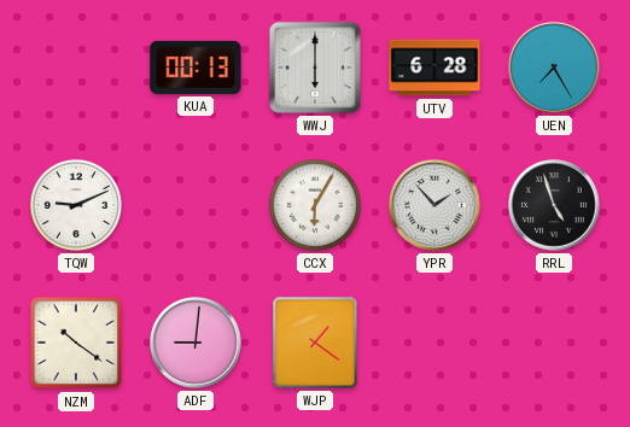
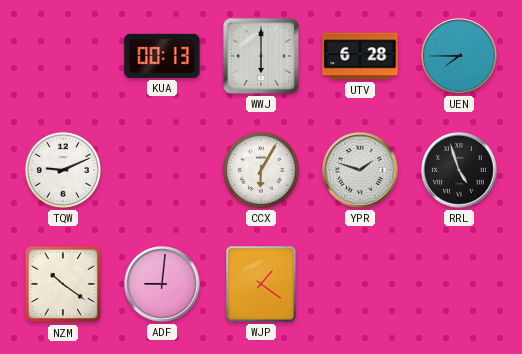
UEN: 7:25 -> 7:45 (459, 56)
YPR: 1:53 -> 1:48 (360, 170)
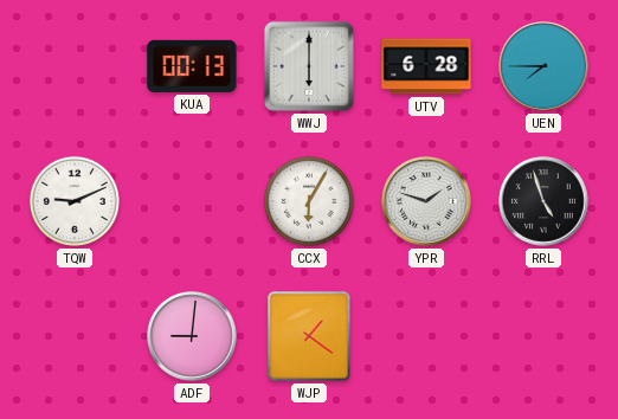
NZM: 10:21 -> none (63, 284)
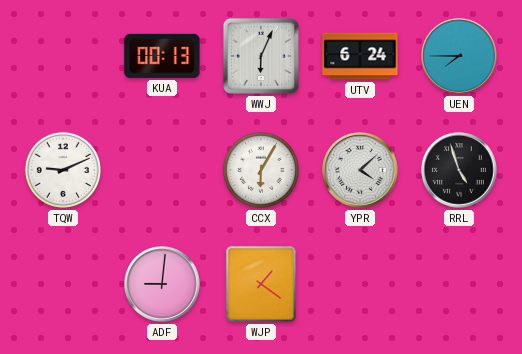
WWJ: 6:00 -> 6:04 (261, 56)
UTV: 6:28 -> 6:24 (360, 56)
YPR: 1:48 -> 4:08 (360, 170)
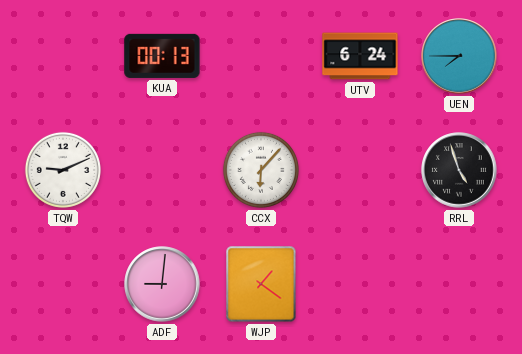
WWJ: 6:04 -> none (261, 56)
CCX: 6:05 -> 6:07 (261, 170)
YPR: 4:08 -> none (360, 170)
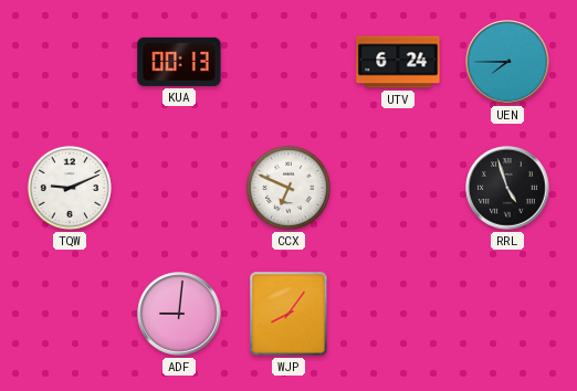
CCX: 6:07 -> 6:49 (288, 188)
WJP: 1:21 -> 8:06 (288, 314)
